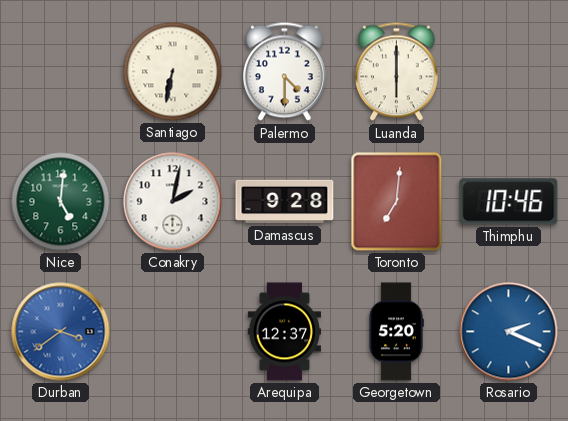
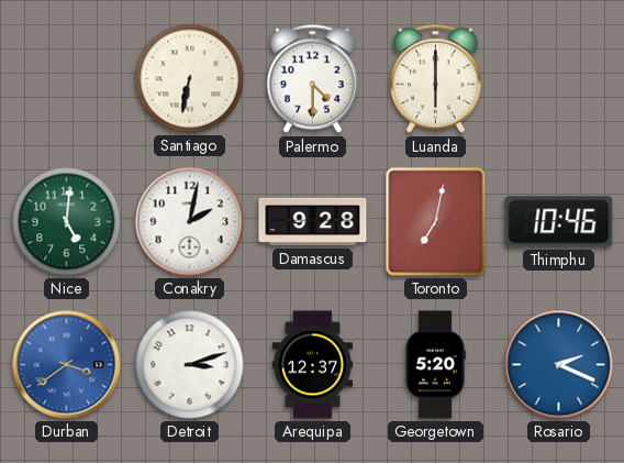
Toronto: 7:01 -> 7:02 (436, 222)
Detroit: none -> 3:12 (190, 365)
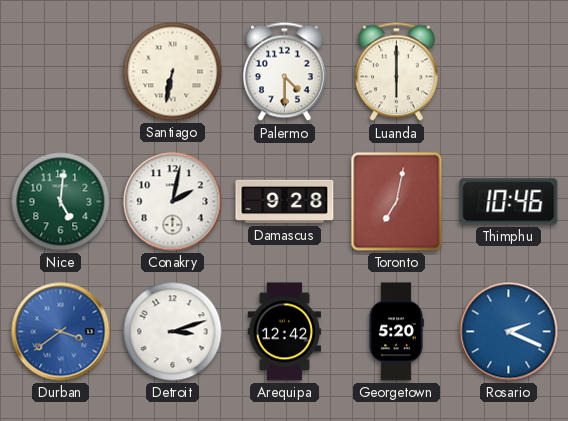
Arequipa: 12:37 -> 12:42 (285, 332)
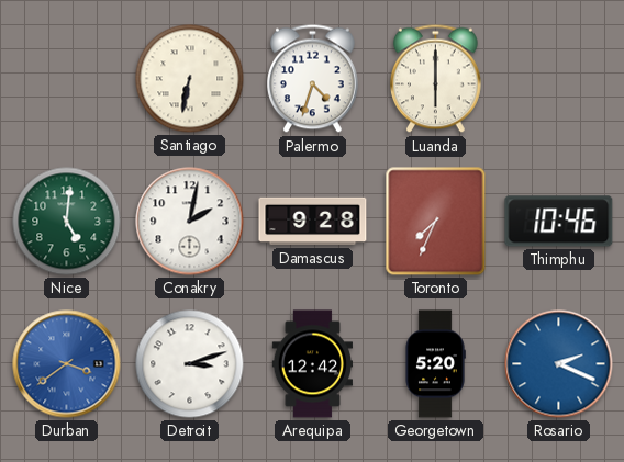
Palermo: 4:30 -> 4:33 (312, 79)
Toronto: 7:02 -> 7:34 (436, 222)
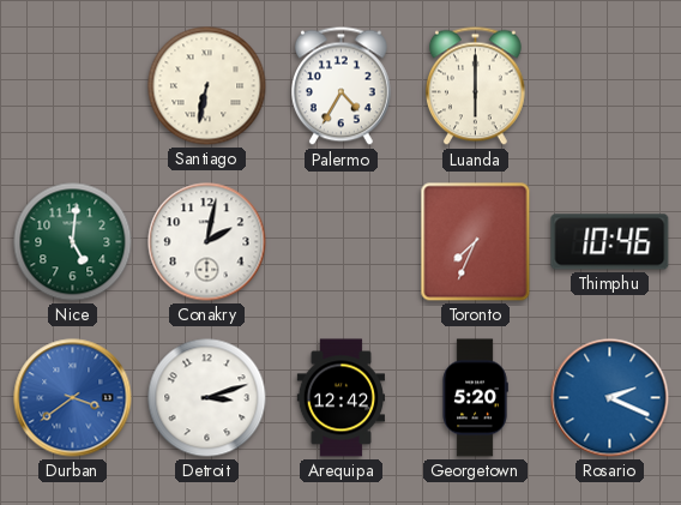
Palermo: 4:33 -> 4:35 (340, 86)
Damascus: 9:28 -> none (313, 222)
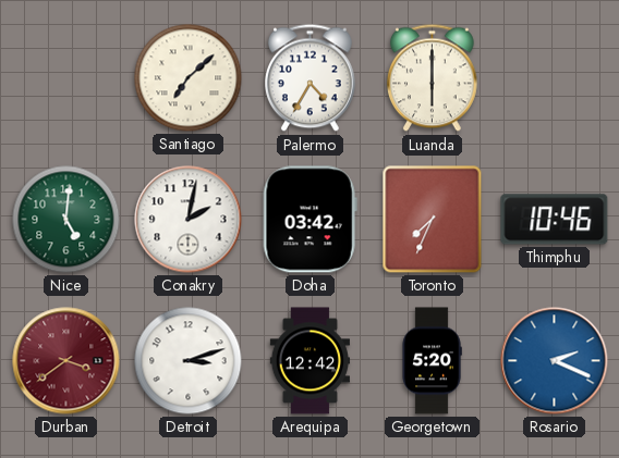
Santiago: 6:32 -> 7:08 (189, 78)
Doha: none -> 03:42 (309, 220)
Durban dial: blue -> burgundy (66, 361)
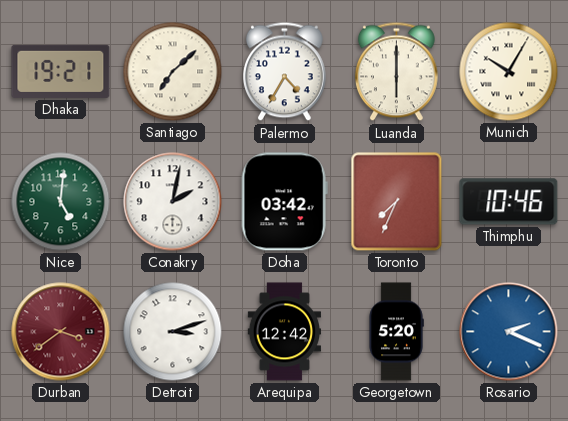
Dhaka: none -> 19:21 (61, 71)
Munich: none -> 10:05 (509, 72)
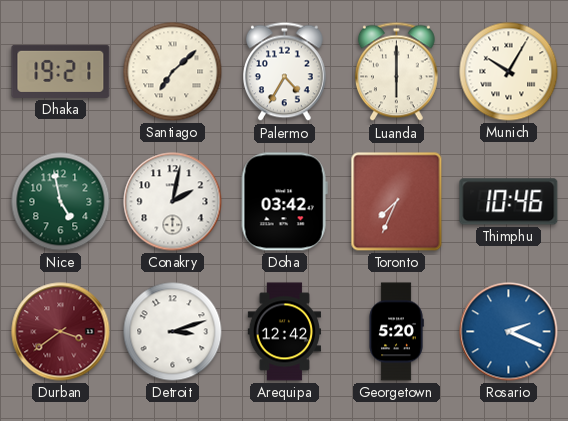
Nice: 5:01 -> 4:58 (61, 202)
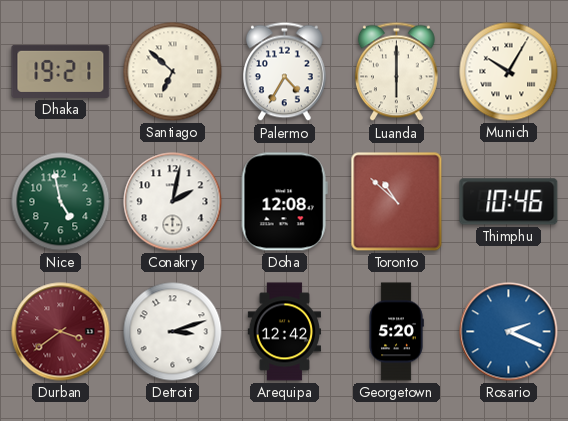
Santiago: 7:08 -> 6:52 (173, 72)
Doha: 03:42 -> 12:08 (284, 202)
Toronto: 7:34 -> 10:52 (397, 202)
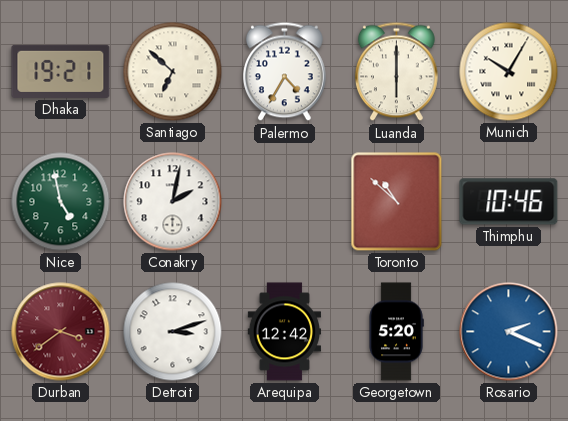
Doha: 12:08 -> none (284, 202)
